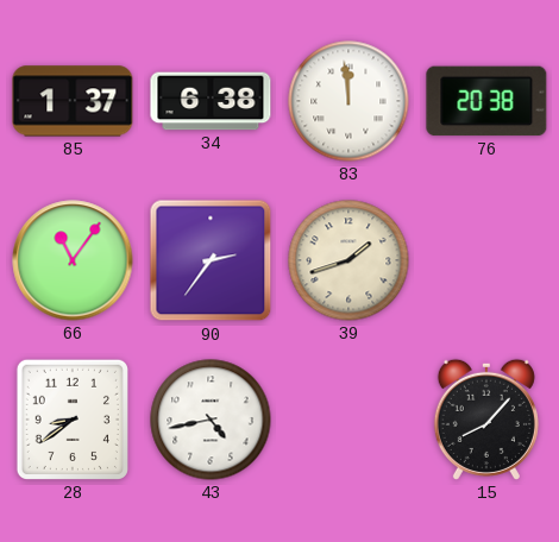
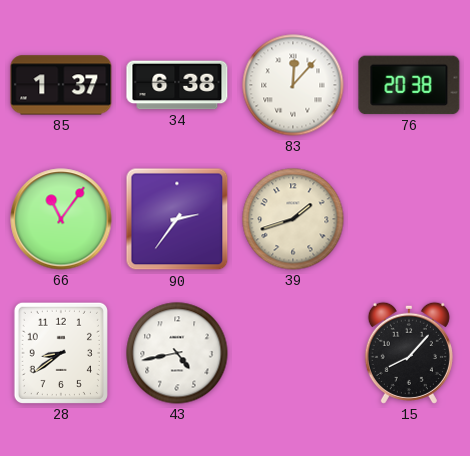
83: 11:59 -> 12:07 (293, 85)
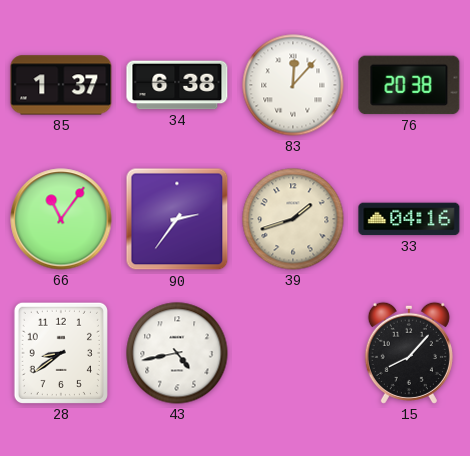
33: none -> 04:16 (409, 219)
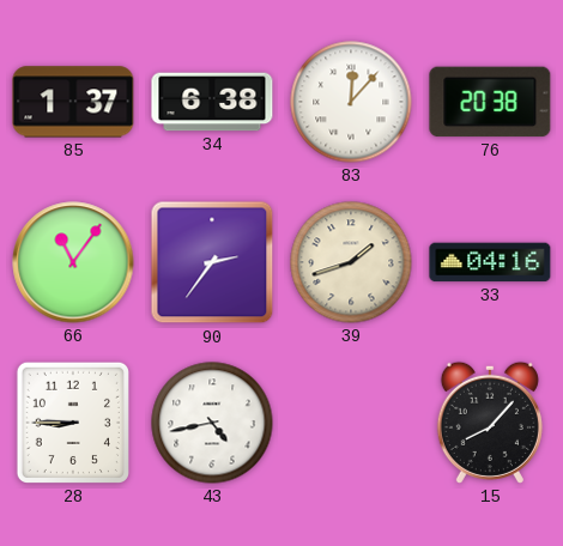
28: 8:39 -> 8:45 (73, 423)
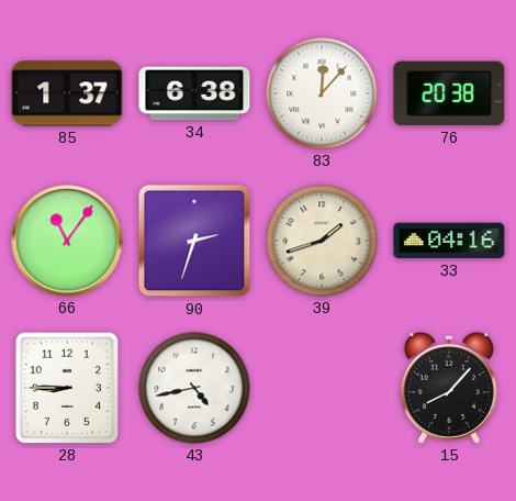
90: 2:36 -> 2:33 (194, 241)
